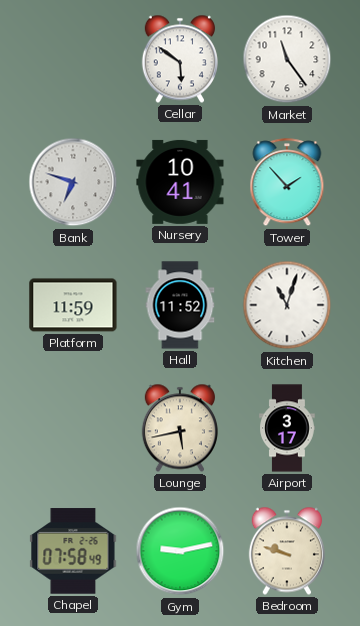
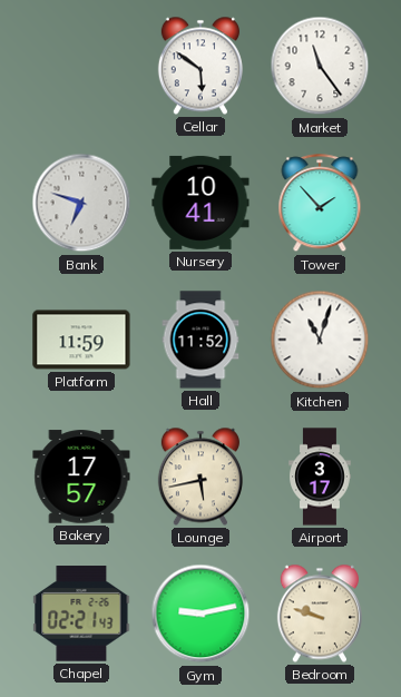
Bakery: none -> 17:57 (81, 477)
Chapel: 07:58 -> 02:21 (81, 613)
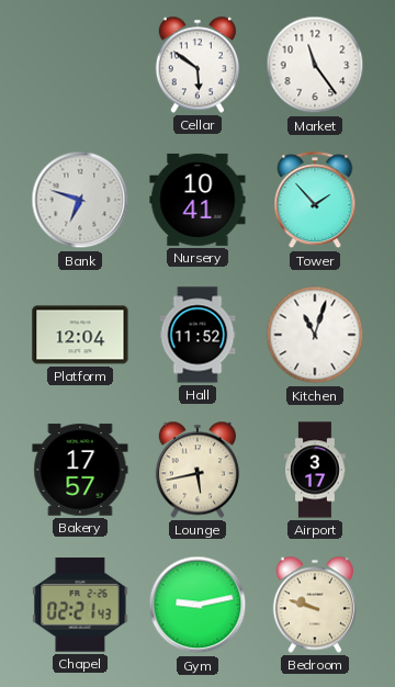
Platform: 11:59 -> 12:04 (80, 335)
